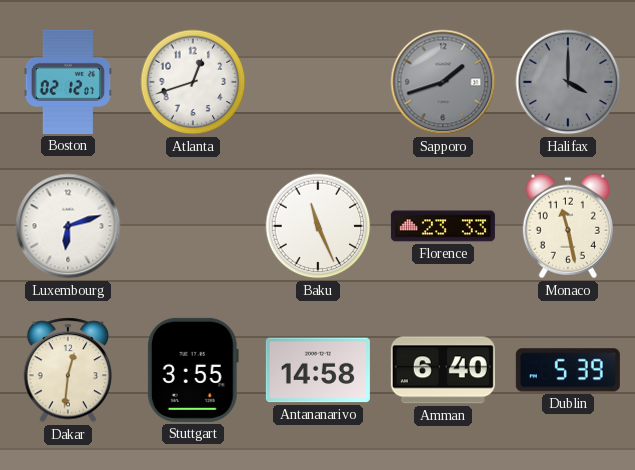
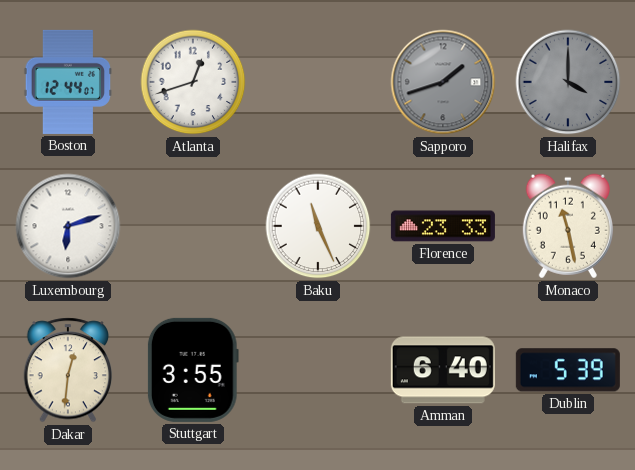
Boston: 02:12 -> 12:44 (68, 82)
Antananarivo: 14:58 -> none (318, 370)
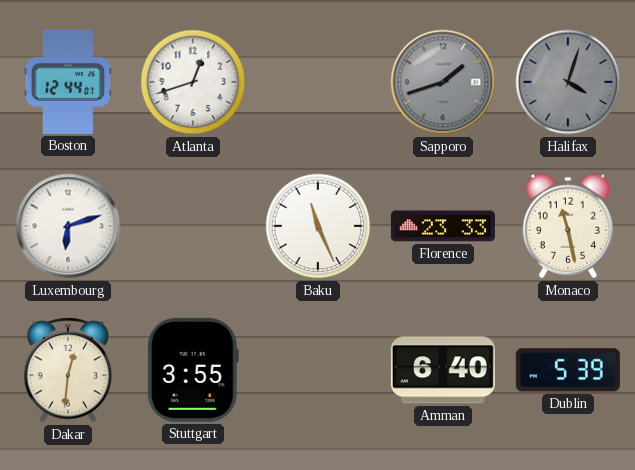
Halifax: 4:00 -> 4:03 (568, 82)
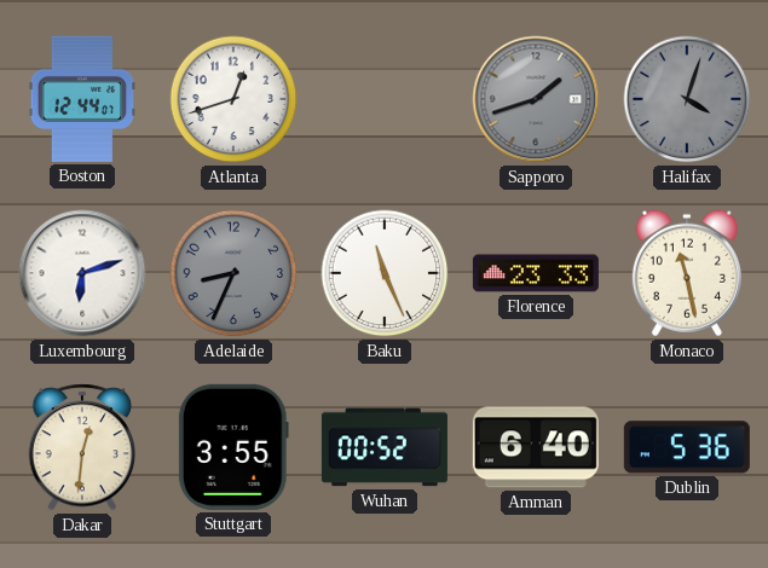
Adelaide: none -> 8:34 (233, 273)
Wuhan: none -> 00:52 (385, 447)
Dublin: 5:39 -> 5:36 (687, 447)
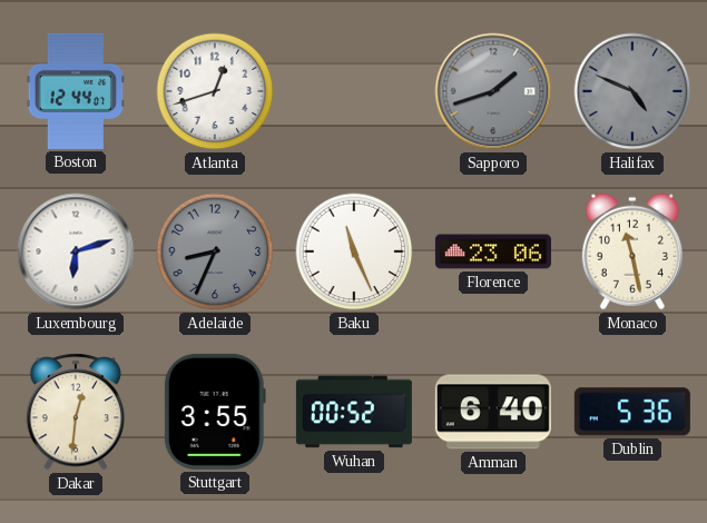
Halifax: 4:03 -> 4:49 (632, 91)
Florence: 23:33 -> 23:06 (493, 251)
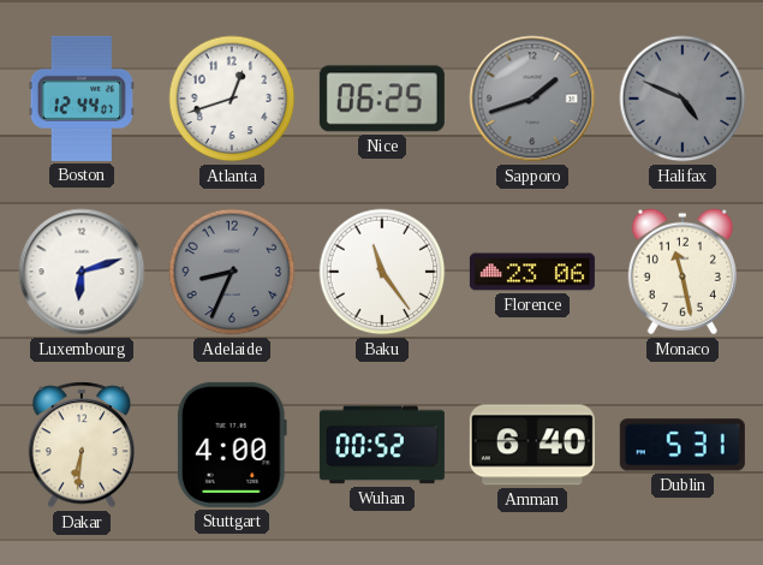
Nice: none -> 06:25 (382, 99)
Baku: 11:26 -> 11:24 (382, 272)
Dakar: 12:31 -> 6:31 (82, 445)
Stuttgart: 3:55 -> 4:00 (232, 445)
Dublin: 5:36 -> 5:31 (682, 445)
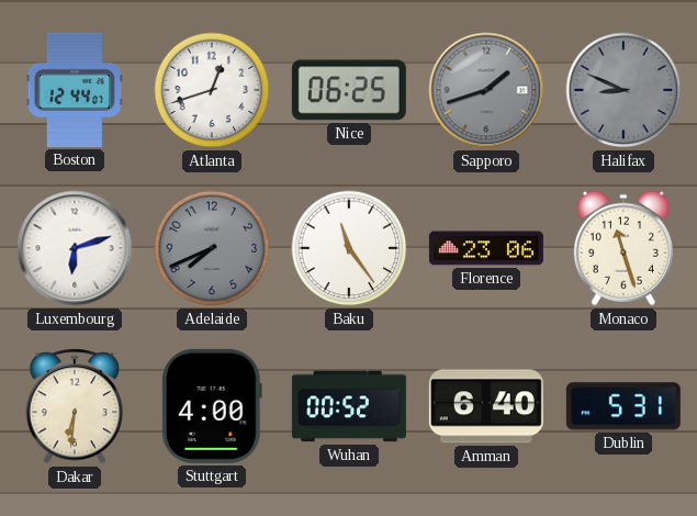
Halifax: 4:49 -> 8:49 (623, 90)
Adelaide: 8:34 -> 7:41 (212, 248)
Monaco: 11:28 -> 11:27 (623, 248)
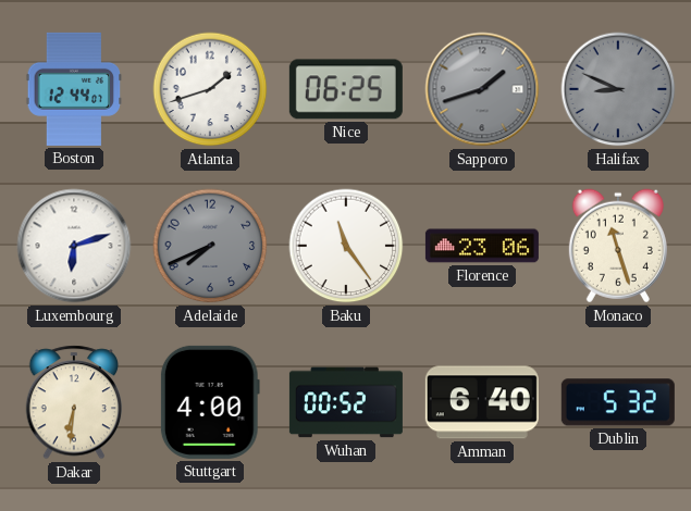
Atlanta: 12:42 -> 1:42 (210, 89)
Dublin: 5:31 -> 5:32 (618, 402)
